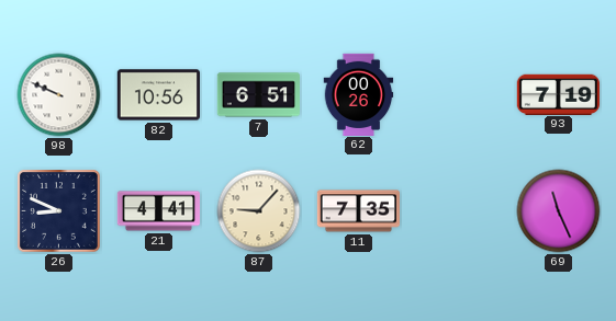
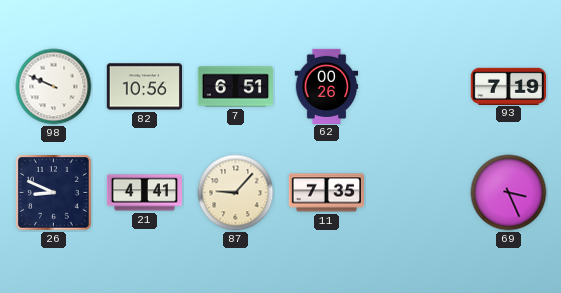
69: 11:26 -> 3:26 (509, 193)
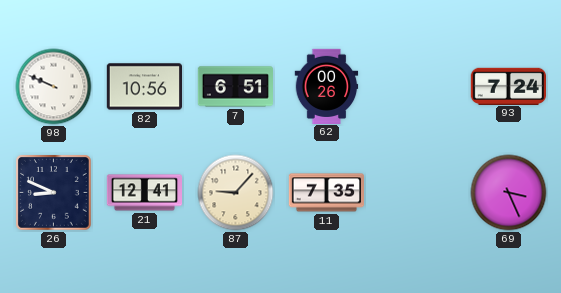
93: 7:19 -> 7:24 (508, 86)
21: 4:41 -> 12:41 (144, 193)
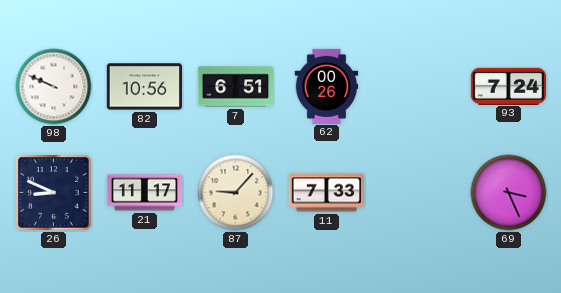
21: 12:41 -> 11:17 (144, 193)
11: 7:35 -> 7:33 (326, 193)
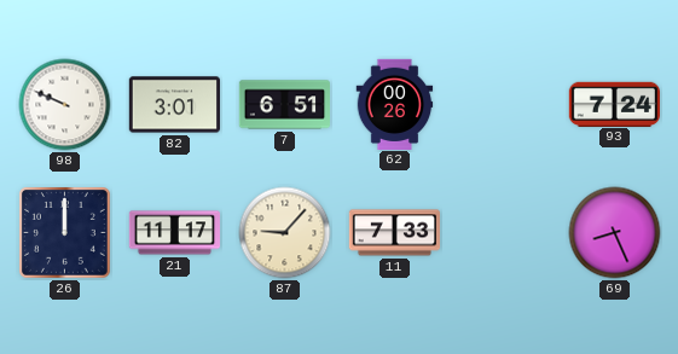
82: 10:56 -> 3:01 (174, 105)
26: 8:49 -> 12:00 (65, 233)
69: 3:26 -> 8:26 (615, 233)
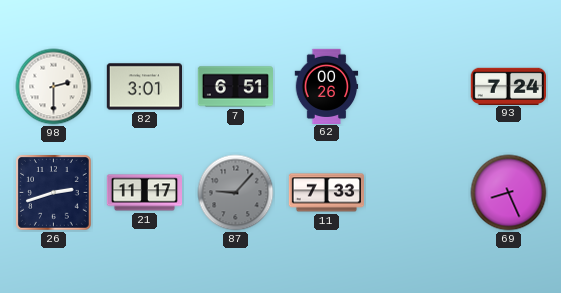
98: 9:49 -> 2:30 (54, 87)
26: 12:00 -> 2:42 (54, 193)
87 dial: cream -> grey (236, 193)
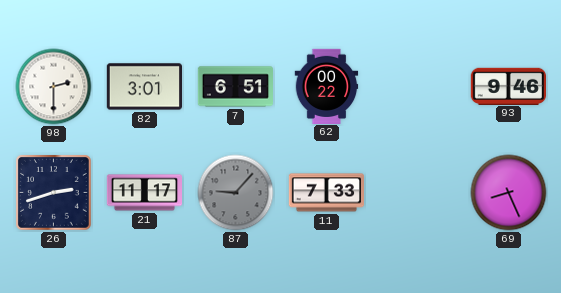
62: 00:26 -> 00:22 (327, 86)
93: 7:24 -> 9:46 (508, 86)
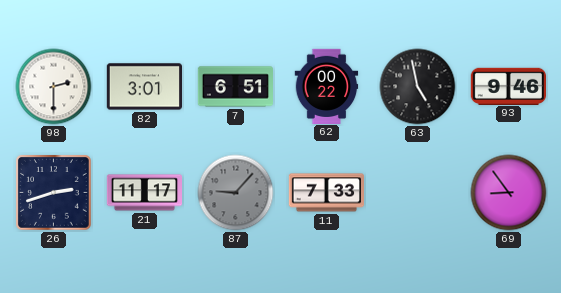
63: none -> 4:58 (418, 87)
69: 8:26 -> 8:54 (509, 193)
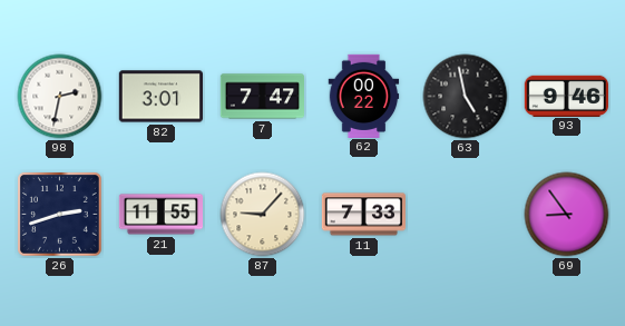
98: 2:30 -> 2:32 (60, 97)
7: 6:51 -> 7:47 (263, 97)
21: 11:17 -> 11:55 (160, 215)
87 dial: grey -> cream (263, 215)
